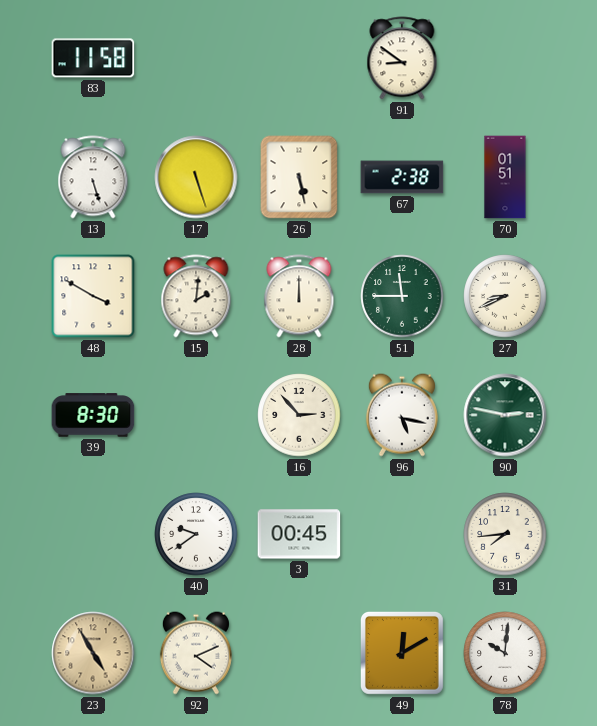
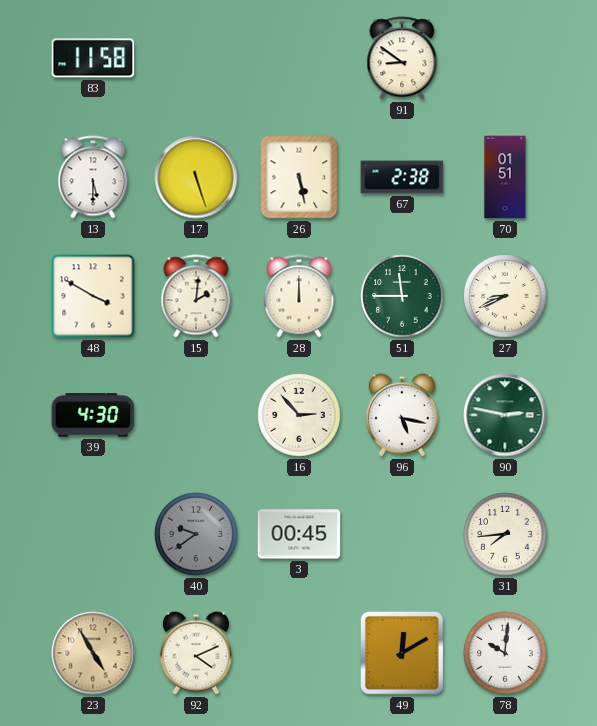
13: 5:27 -> 5:30 (93, 177)
39: 8:30 -> 4:30 (93, 415)
40 dial: white -> grey (196, 534)
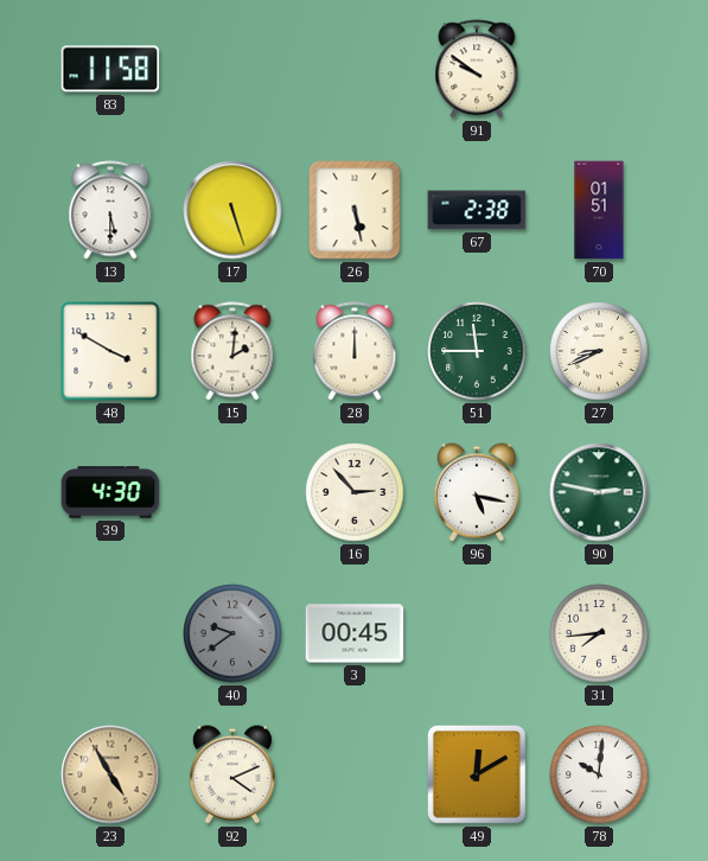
91: 8:51 -> 9:51 (477, 69)
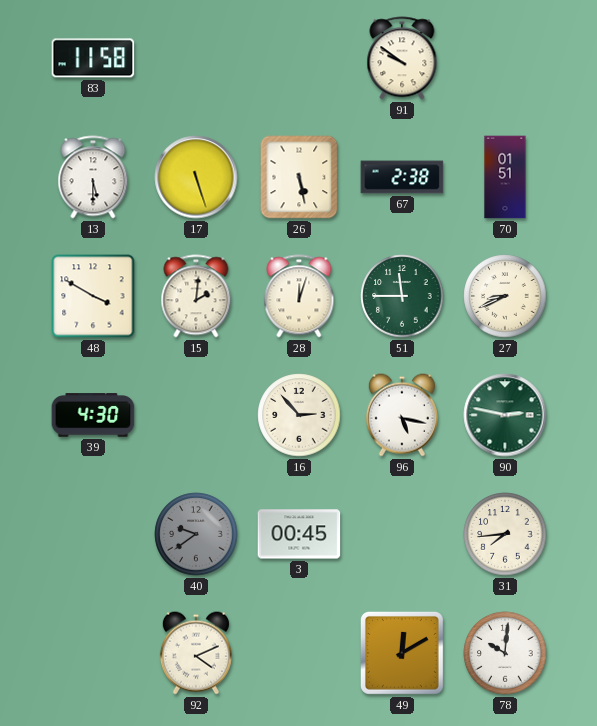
28: 12:00 -> 12:03 (299, 296)
23: 4:55 -> none (110, 774)
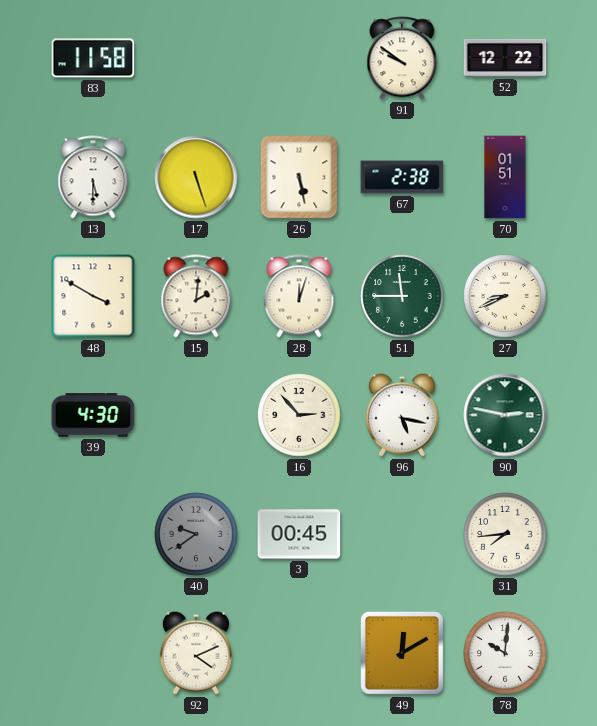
52: none -> 12:22 (505, 58)
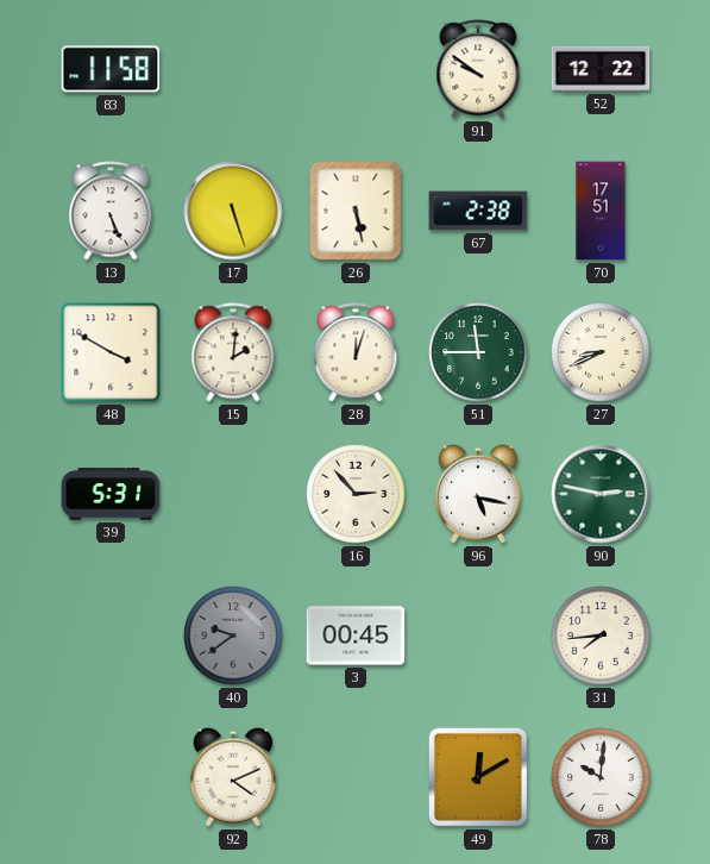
13: 5:30 -> 5:26 (111, 211)
70: 01:51 -> 17:51 (601, 211)
39: 4:30 -> 5:31 (111, 494)
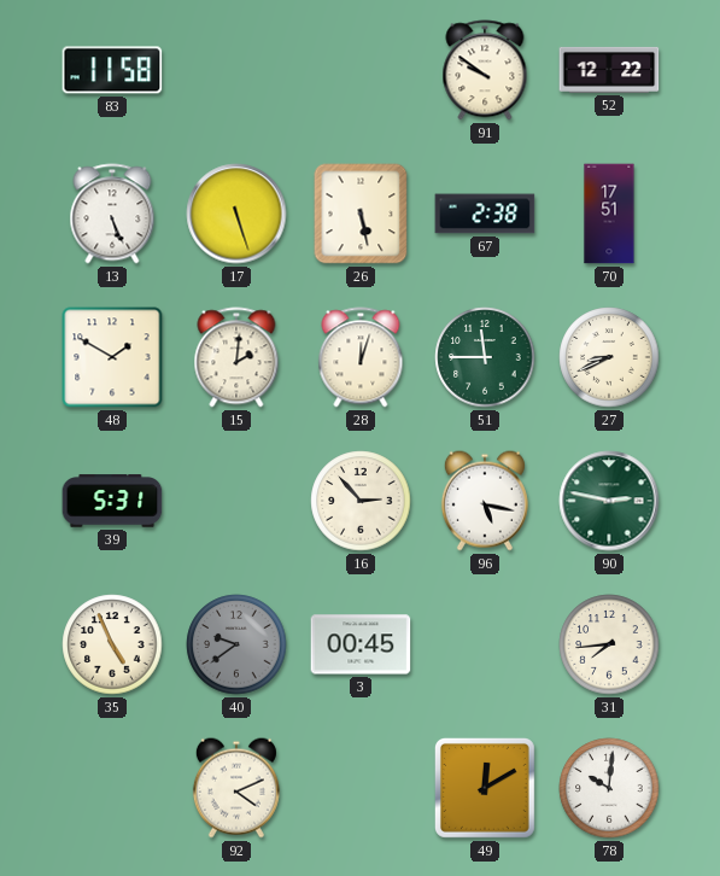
48: 3:50 -> 1:50 (112, 357)
35: none -> 4:56 (112, 644)
